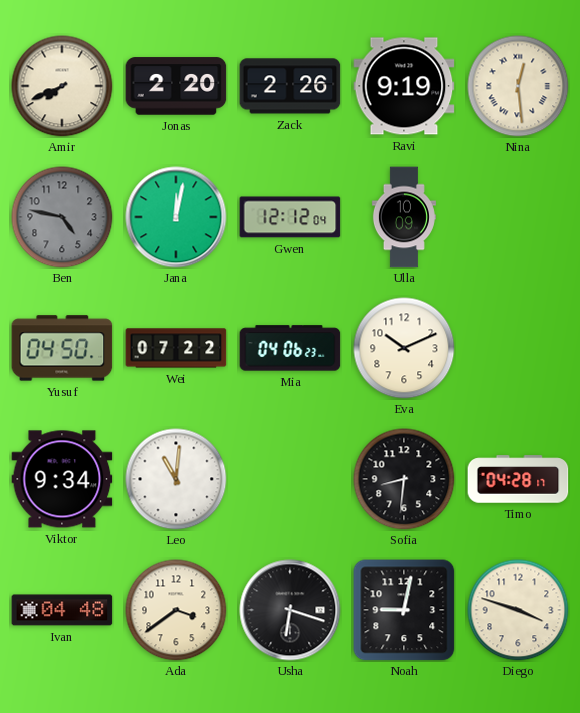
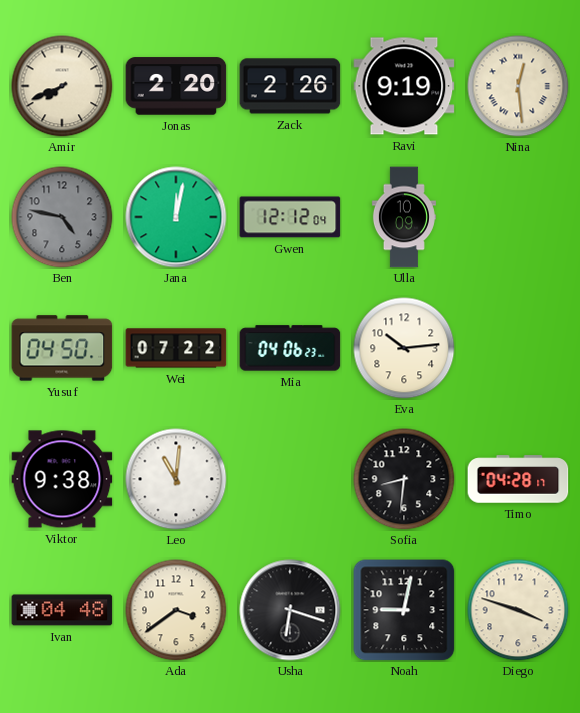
Eva: 10:11 -> 10:14 (404, 348)
Viktor: 9:34 -> 9:38 (62, 479)
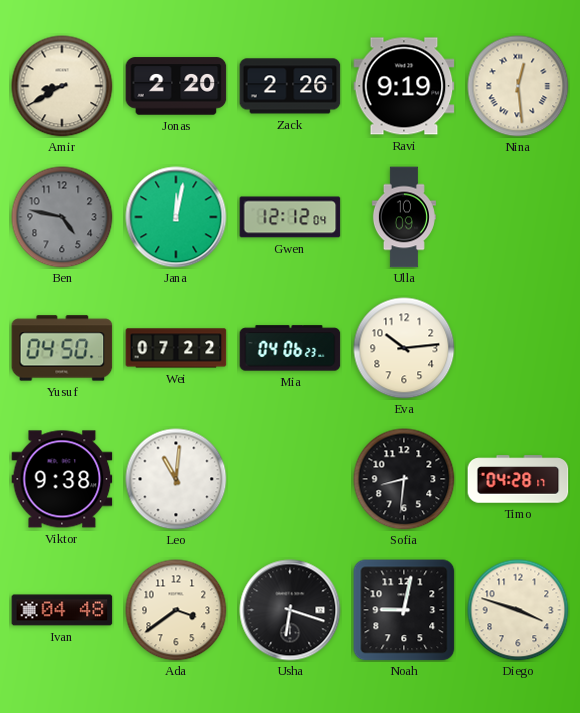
Amir: 7:41 -> 8:40 (62, 86)
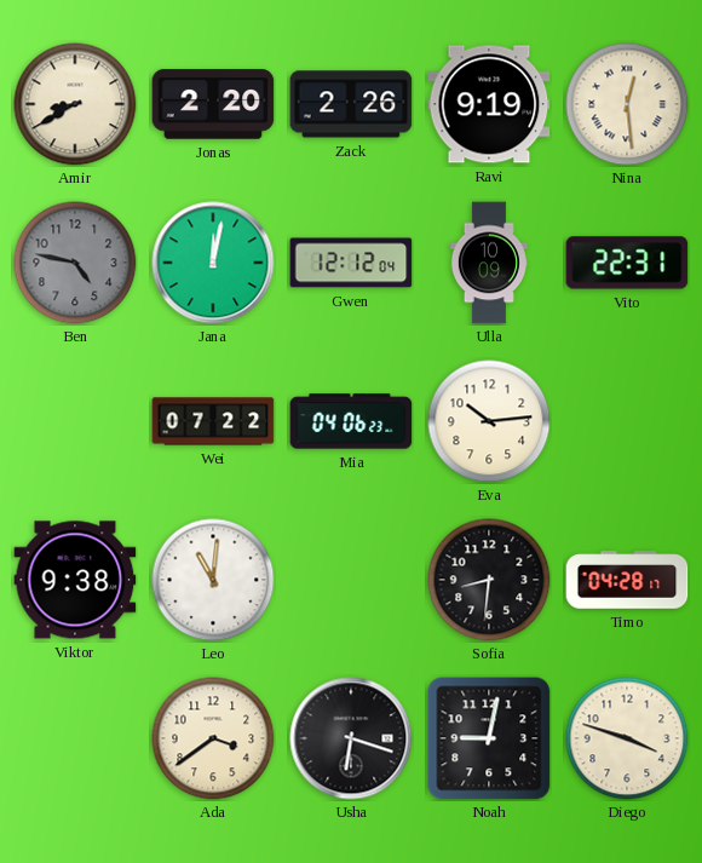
Vito: none -> 22:31 (627, 263)
Yusuf: 04:50 -> none (62, 348)
Ivan: 04:48 -> none (62, 610)
